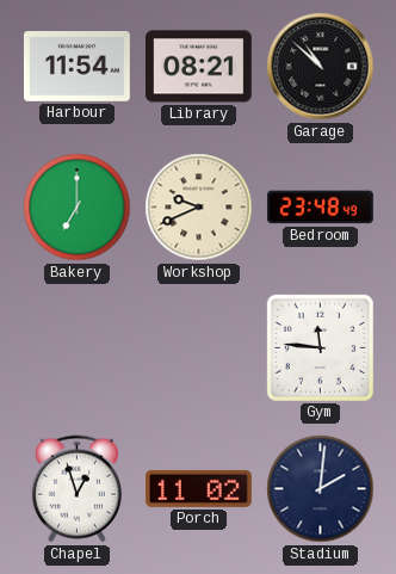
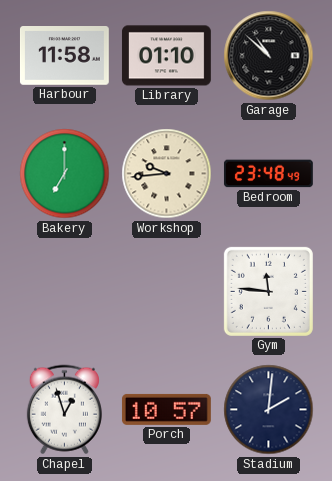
Harbour: 11:54 -> 11:58 (64, 56)
Library: 08:21 -> 01:10 (166, 56)
Workshop: 9:41 -> 9:44 (167, 174)
Porch: 11:02 -> 10:57 (166, 409)
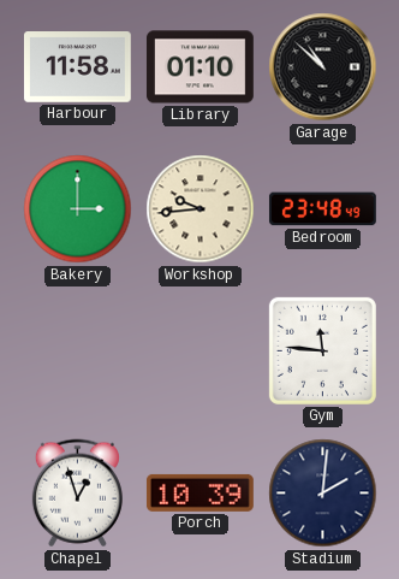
Bakery: 7:00 -> 3:00 (78, 209)
Porch: 10:57 -> 10:39 (199, 492)
